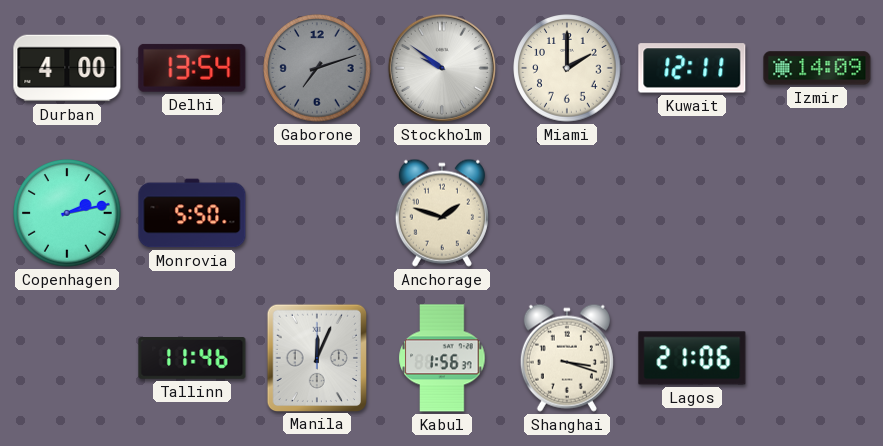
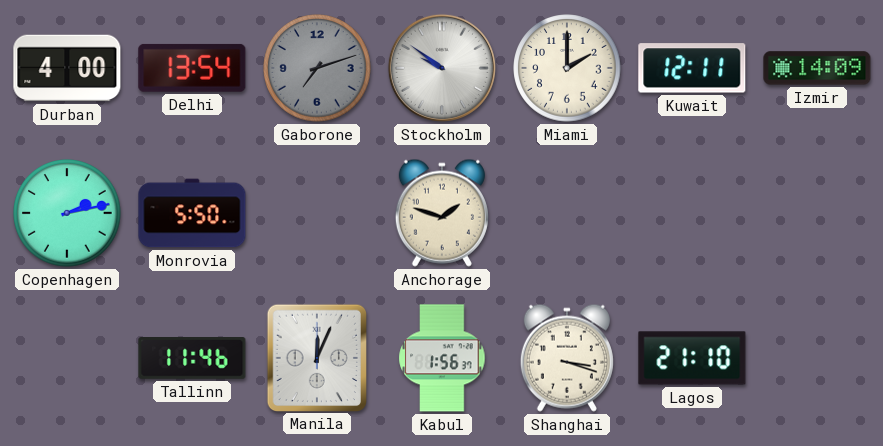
Lagos: 21:06 -> 21:10 (692, 358)
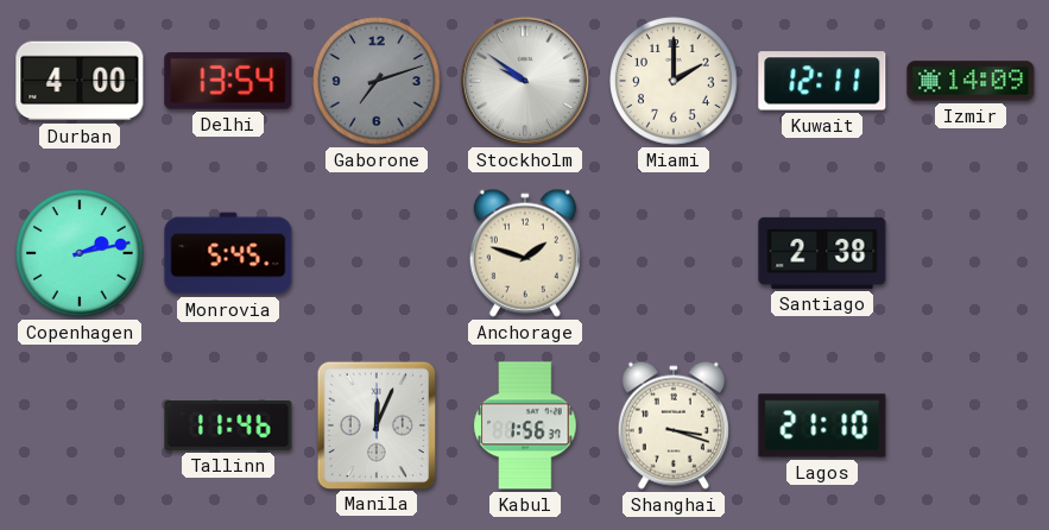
Monrovia: 5:50 -> 5:45 (228, 253)
Santiago: none -> 2:38 (822, 253)
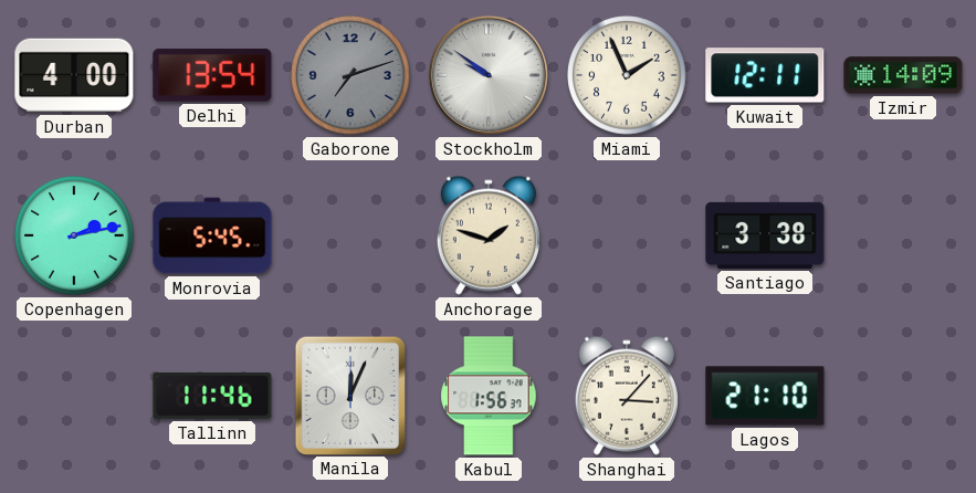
Miami: 2:00 -> 1:56 (627, 75)
Santiago: 2:38 -> 3:38 (765, 235)
Shanghai: 3:18 -> 3:07 (627, 396)
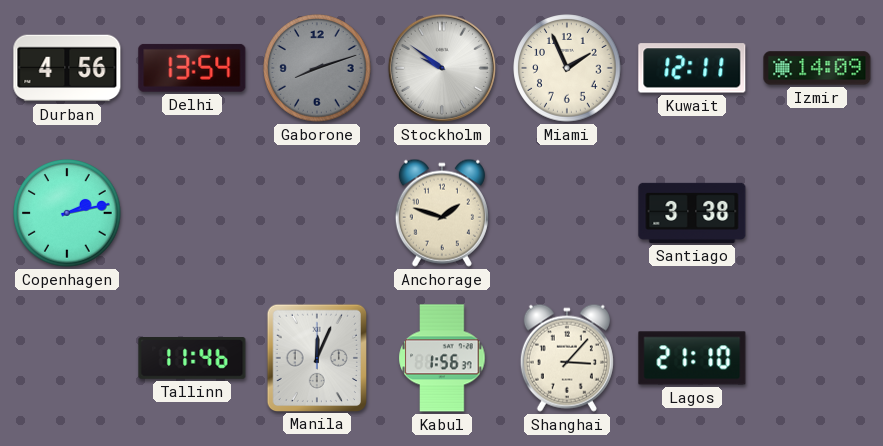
Durban: 4:00 -> 4:56 (67, 68)
Gaborone: 7:12 -> 8:12 (317, 68)
Monrovia: 5:45 -> none (212, 235)
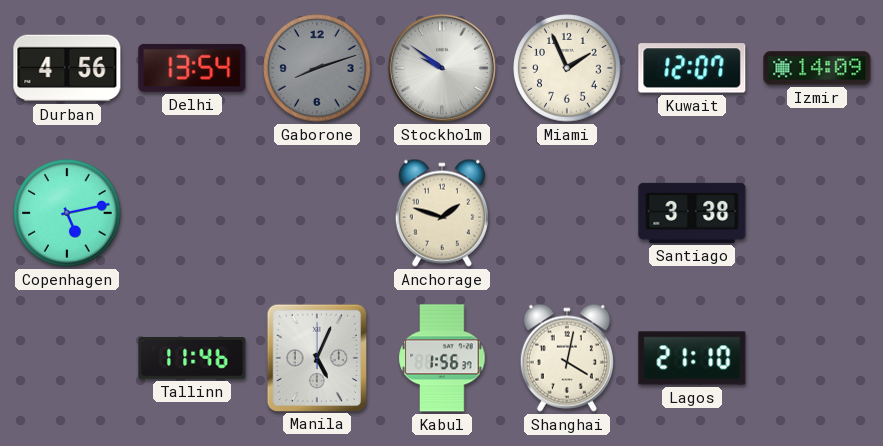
Kuwait: 12:11 -> 12:07 (692, 68)
Copenhagen: 2:13 -> 5:13 (67, 213)
Manila: 12:04 -> 5:04 (316, 357)
Shanghai: 3:07 -> 4:02 (567, 358)
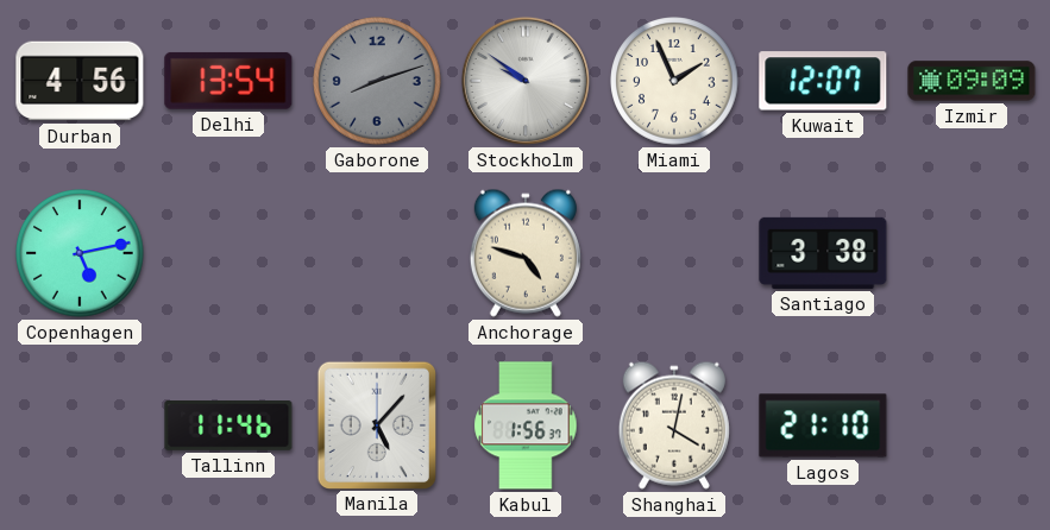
Izmir: 14:09 -> 09:09 (972, 81)
Anchorage: 1:48 -> 4:48 (526, 253)
Manila: 5:04 -> 5:07 (376, 424)
